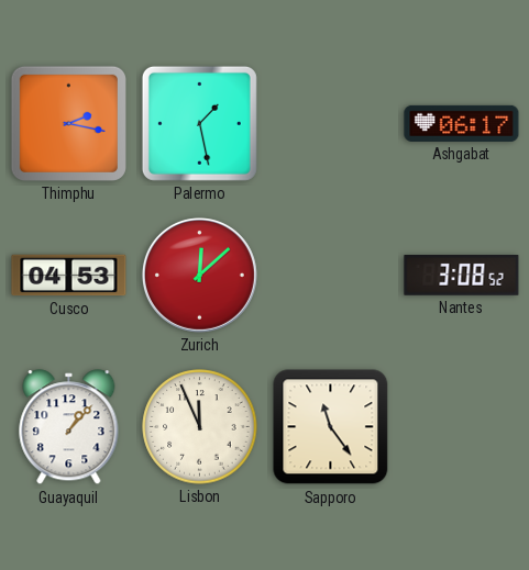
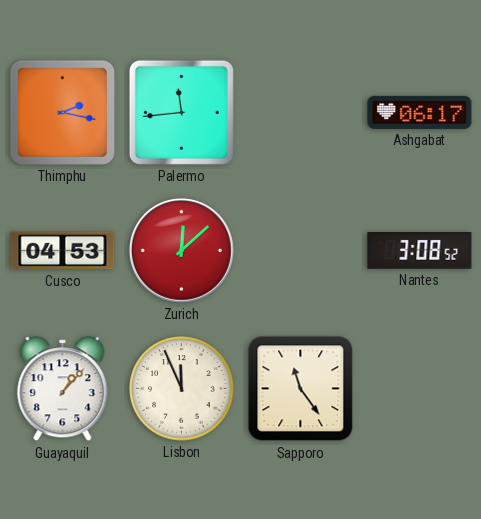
Palermo: 1:28 -> 11:44 (181, 112)
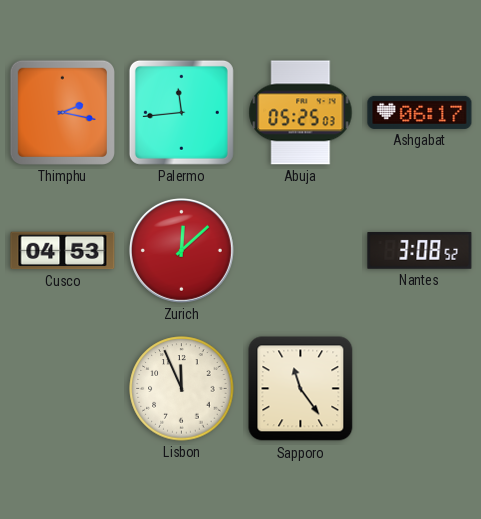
Abuja: none -> 05:25 (301, 113)
Guayaquil: 1:07 -> none (63, 389)
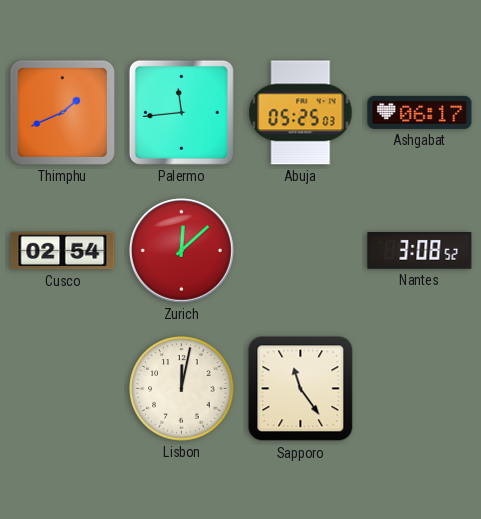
Thimphu: 2:17 -> 1:41 (62, 112)
Cusco: 04:53 -> 02:54 (63, 251)
Lisbon: 11:56 -> 12:02 (182, 389)
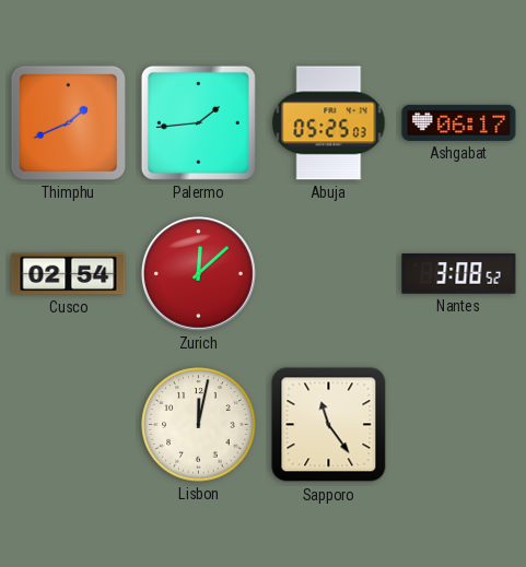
Palermo: 11:44 -> 1:44 (198, 122)
